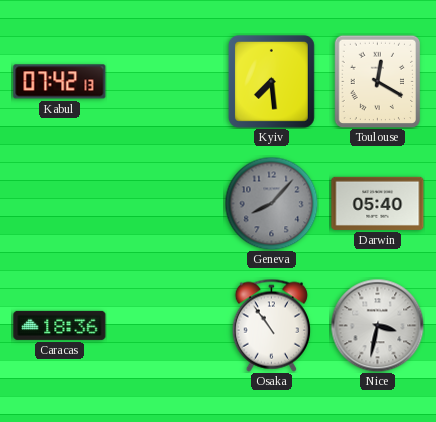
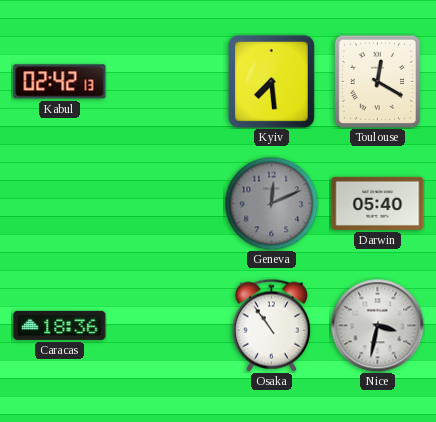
Kabul: 07:42 -> 02:42 (60, 82)
Geneva: 8:07 -> 12:11 (271, 203)
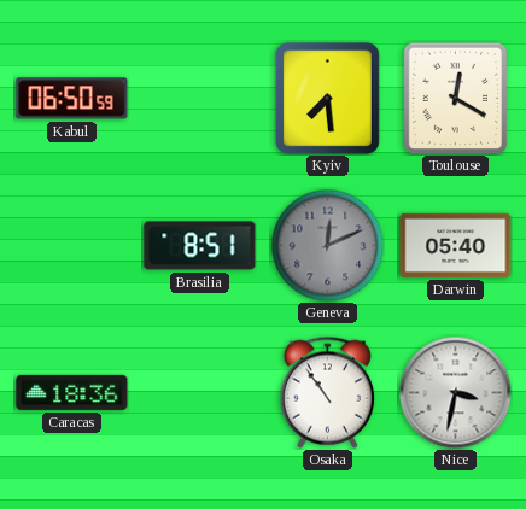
Kabul: 02:42 -> 06:50 (72, 99)
Brasilia: none -> 8:51 (200, 246)
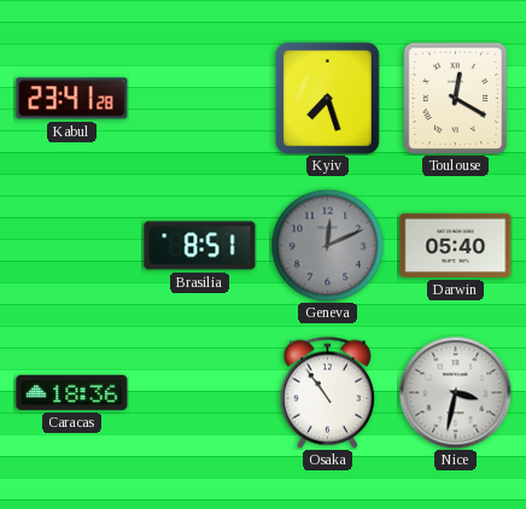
Kabul: 06:50 -> 23:41 (72, 99)
Kyiv: 7:29 -> 7:27 (327, 98)
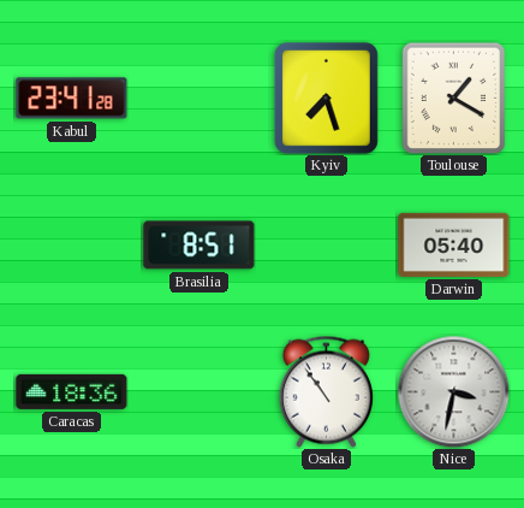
Toulouse: 12:20 -> 1:20 (454, 98)
Geneva: 12:11 -> none (327, 245)
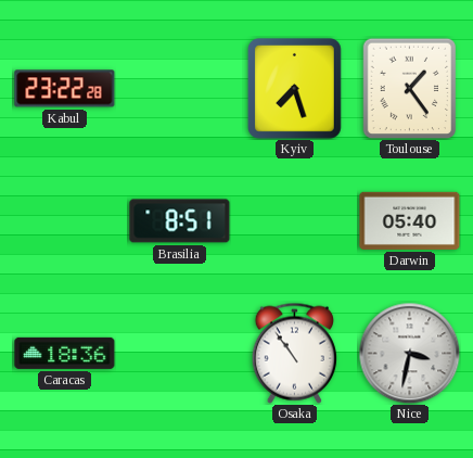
Kabul: 23:41 -> 23:22 (65, 89)
Toulouse: 1:20 -> 1:24 (410, 88)
